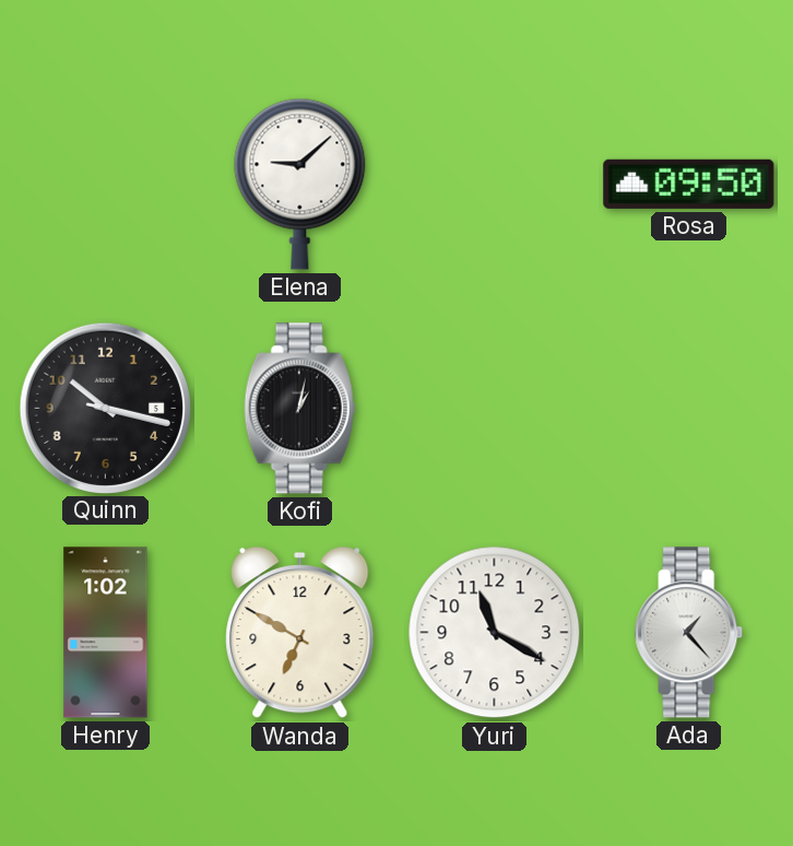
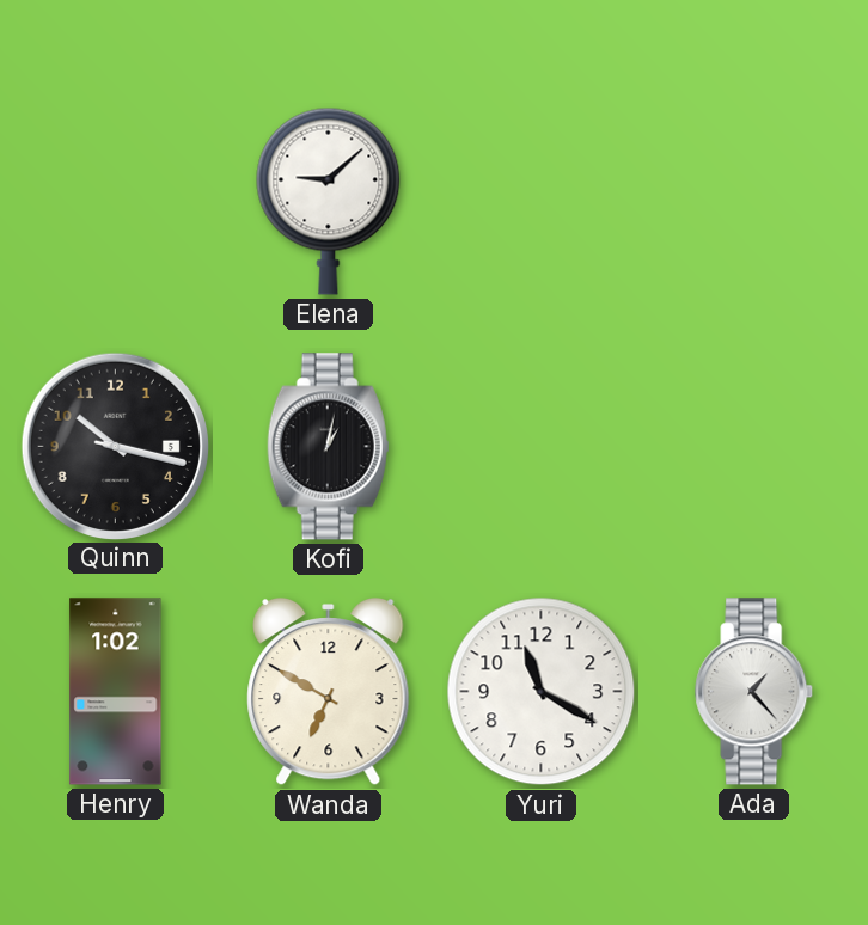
Rosa: 09:50 -> none (689, 184)
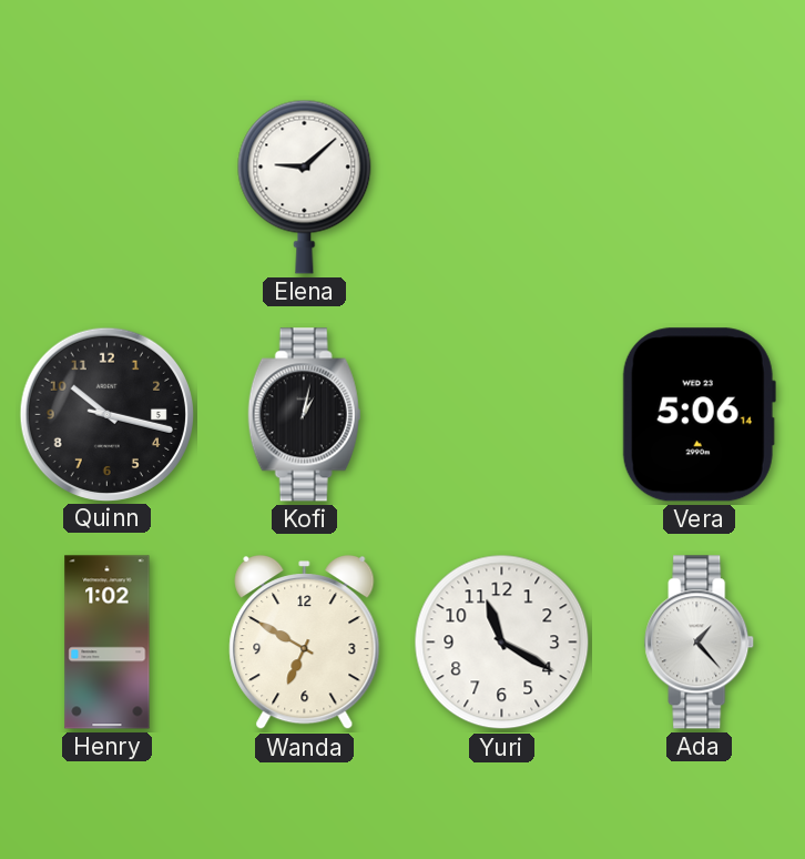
Vera: none -> 5:06 (699, 415)
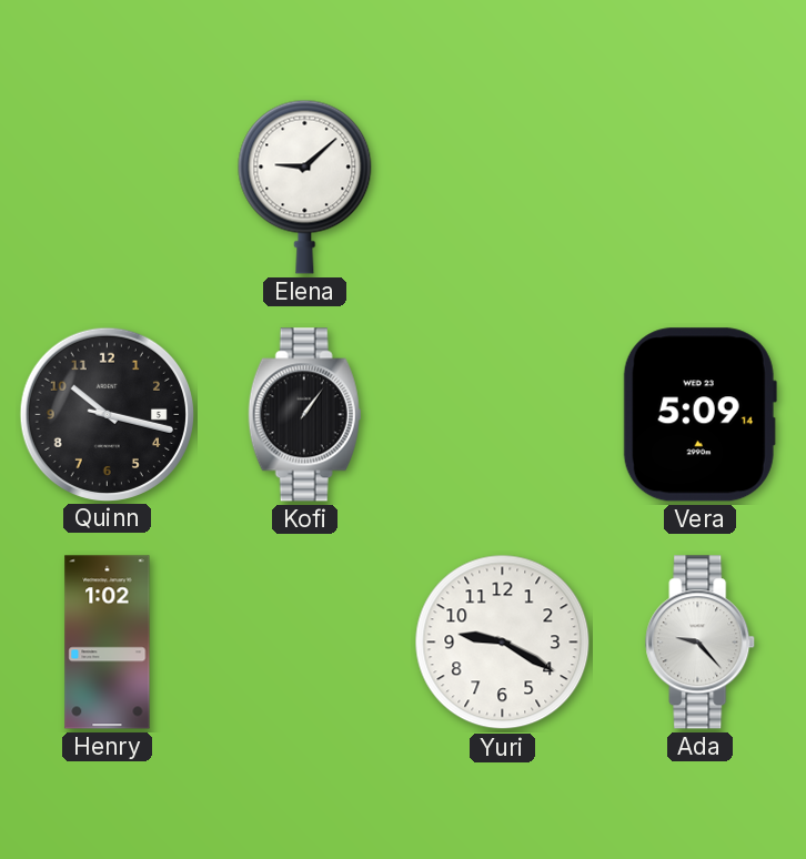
Kofi: 1:02 -> 1:06 (305, 415)
Vera: 5:06 -> 5:09 (699, 415)
Wanda: 6:50 -> none (305, 643)
Yuri: 11:20 -> 9:20 (503, 643)
Ada: 1:23 -> 9:23 (701, 643)
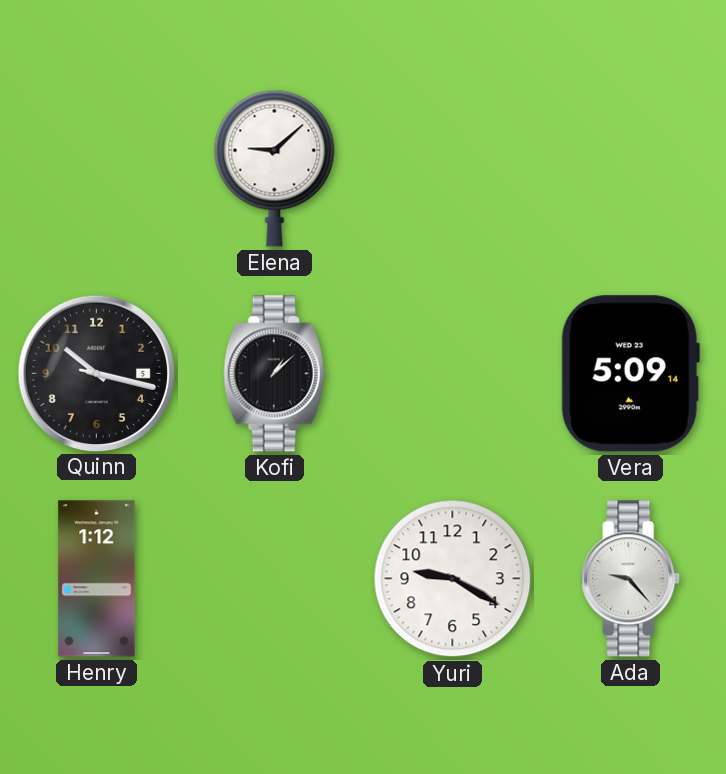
Kofi: 1:06 -> 1:08 (275, 374)
Henry: 1:02 -> 1:12 (97, 579)
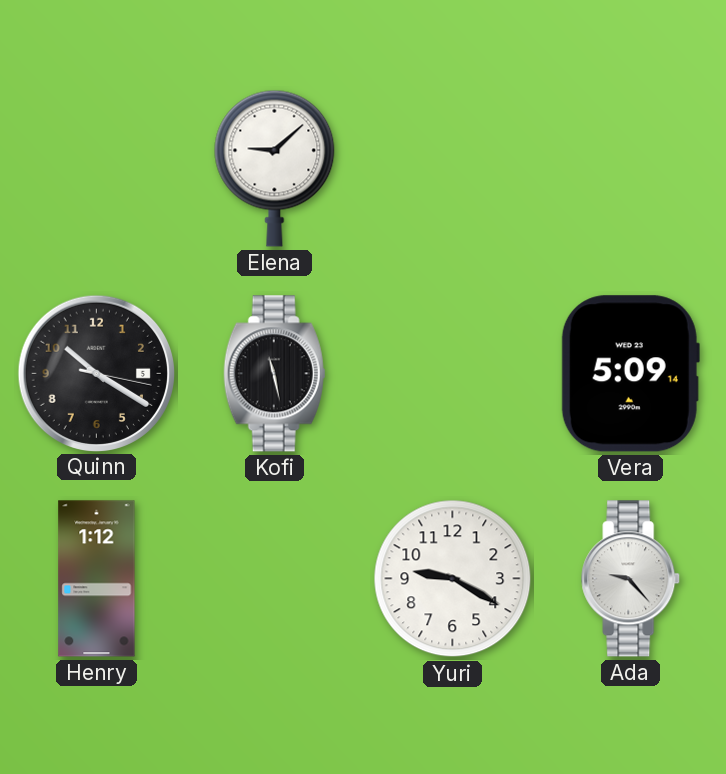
Quinn: 10:17 -> 10:20 (96, 373)
Kofi: 1:08 -> 11:28 (275, 374)
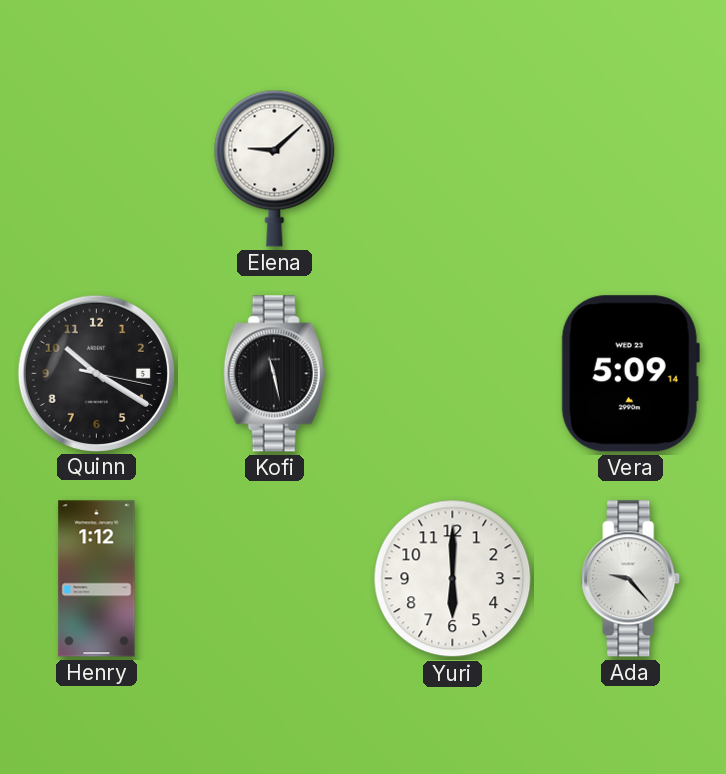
Yuri: 9:20 -> 6:00 (453, 579)
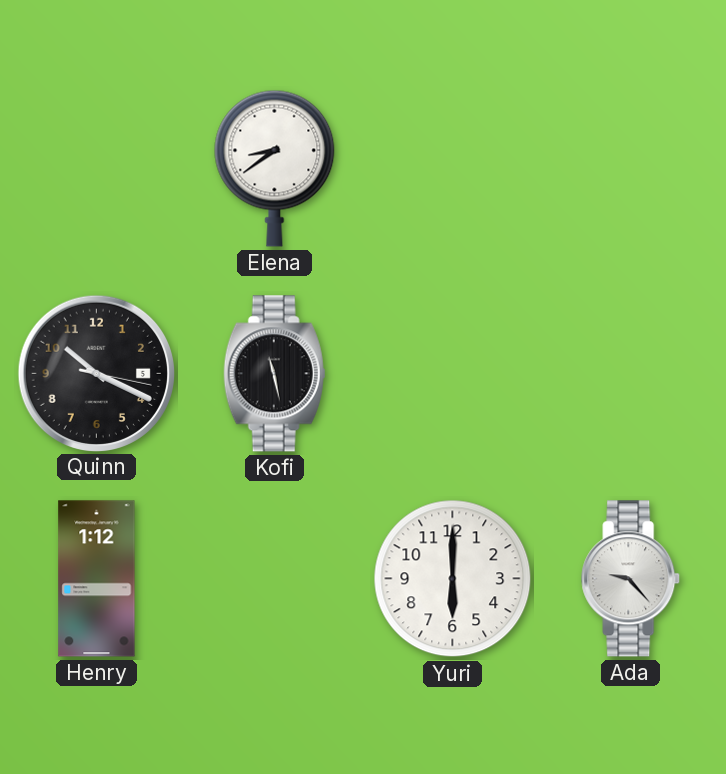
Elena: 9:08 -> 8:39 (275, 168)
Quinn: 10:20 -> 10:19 (96, 373)
Vera: 5:09 -> none (630, 374)
